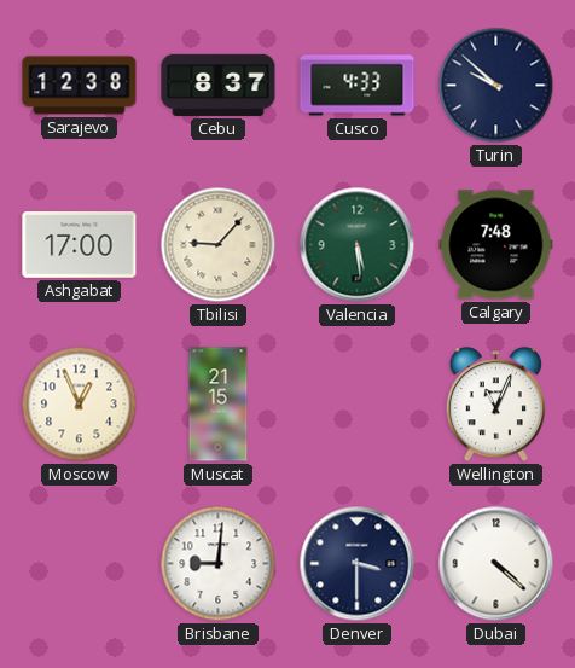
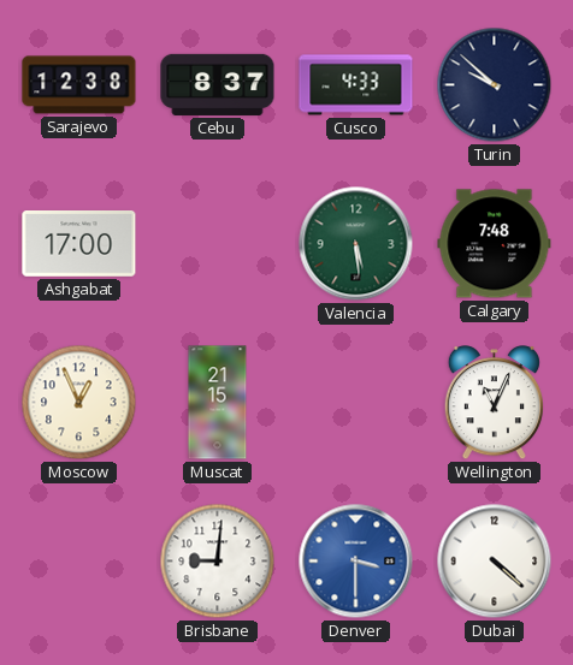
Tbilisi: 9:07 -> none (219, 245)
Denver dial: navy -> blue (356, 562)
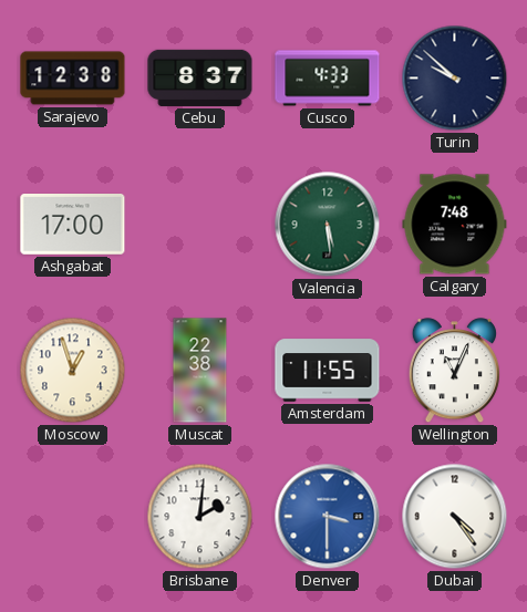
Moscow: 12:56 -> 12:57 (73, 371)
Muscat: 21:15 -> 22:38 (200, 371)
Amsterdam: none -> 11:55 (328, 371)
Brisbane: 9:01 -> 2:01 (200, 517)
Dubai: 4:22 -> 4:24 (455, 517)
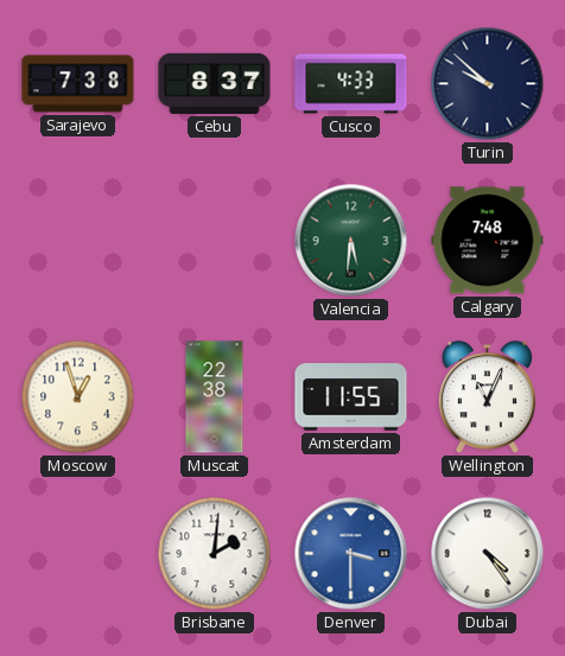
Sarajevo: 12:38 -> 7:38 (78, 84)
Ashgabat: 17:00 -> none (73, 225)
Valencia: 5:29 -> 5:31 (351, 241)
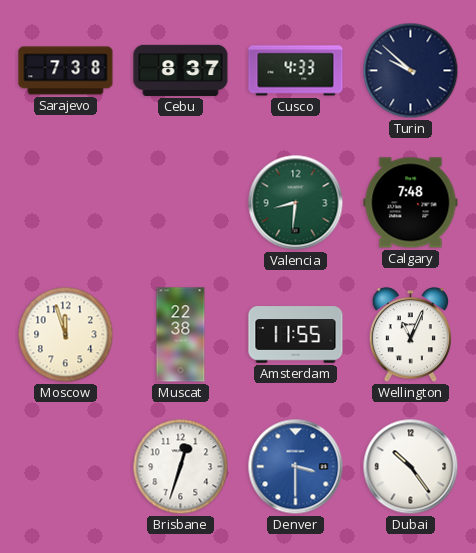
Valencia: 5:31 -> 8:31 (296, 203)
Moscow: 12:57 -> 11:57 (66, 335)
Brisbane: 2:01 -> 12:33 (181, 467)
Dubai: 4:24 -> 10:24 (411, 467)
